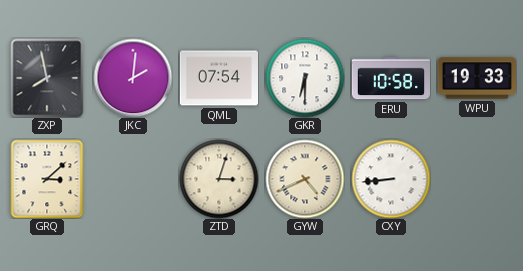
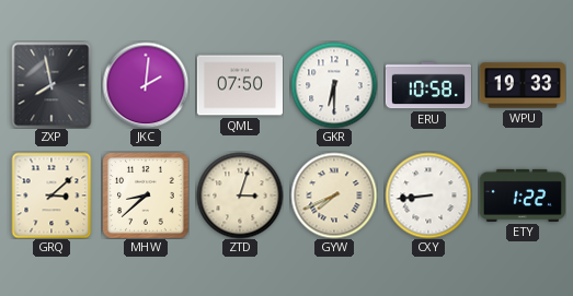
QML: 07:54 -> 07:50 (239, 85)
MHW: none -> 8:38 (146, 196)
GYW: 4:41 -> 7:41 (334, 196)
ETY: none -> 1:22 (522, 196)
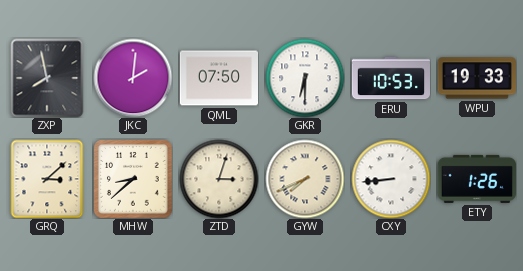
ERU: 10:58 -> 10:53 (390, 78)
ETY: 1:22 -> 1:26 (476, 179)
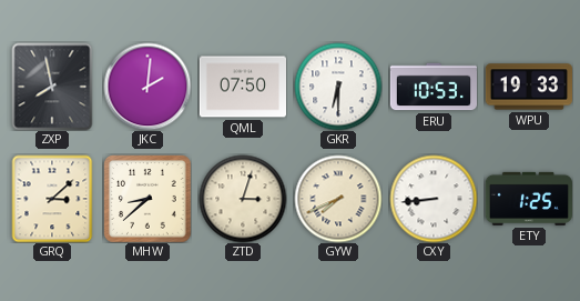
ETY: 1:26 -> 1:25 (528, 199)
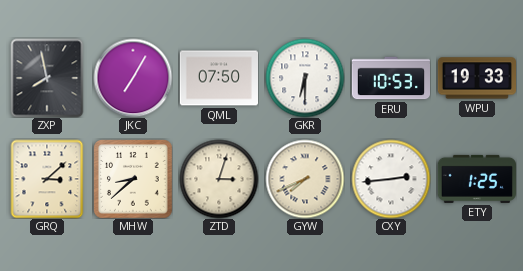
JKC: 2:01 -> 7:05 (133, 78)
CXY: 8:44 -> 2:44 (391, 179)
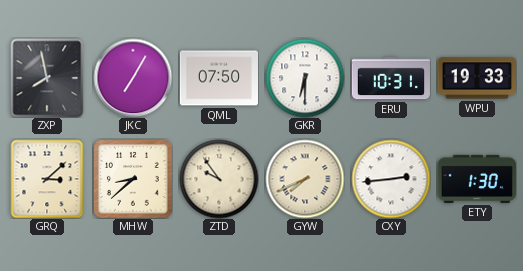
ERU: 10:53 -> 10:31 (390, 78)
ZTD: 3:03 -> 9:54 (219, 179)
ETY: 1:25 -> 1:30 (476, 179)
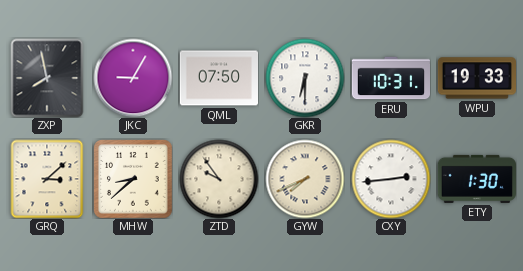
JKC: 7:05 -> 9:05 (133, 78)
